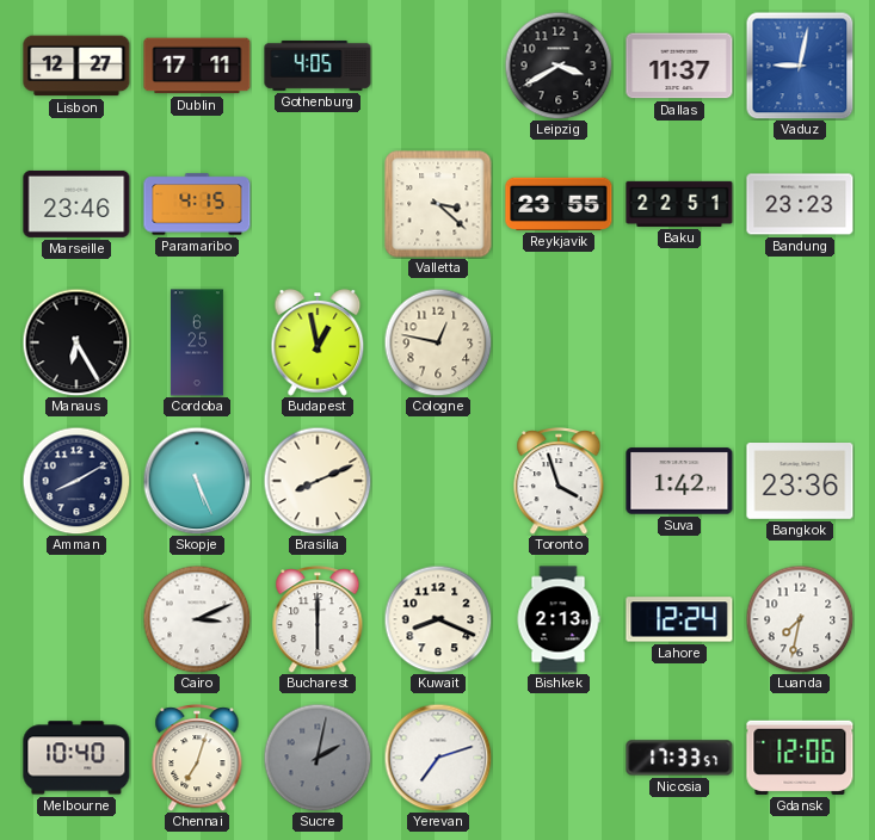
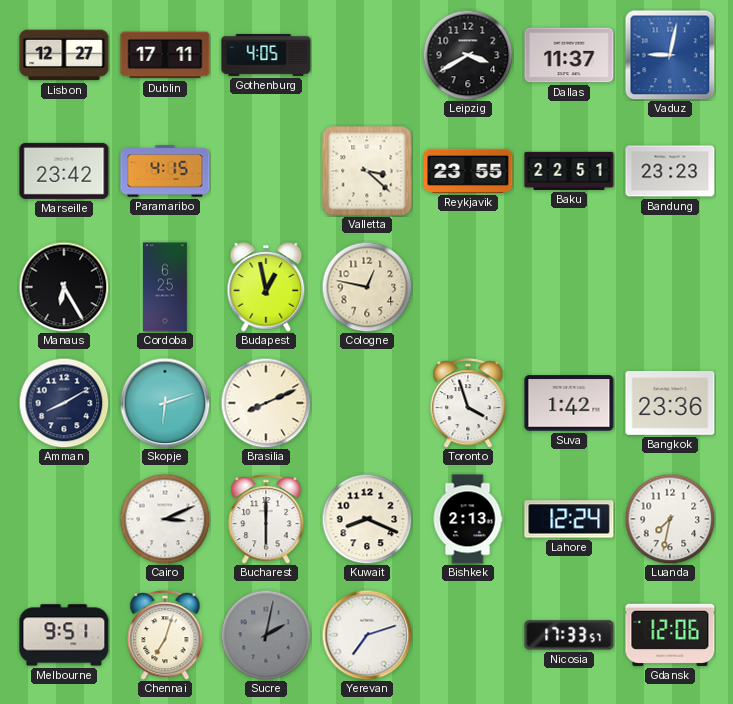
Marseille: 23:46 -> 23:42 (64, 171)
Skopje: 5:26 -> 6:12 (165, 403)
Melbourne: 10:40 -> 9:51 (64, 635)
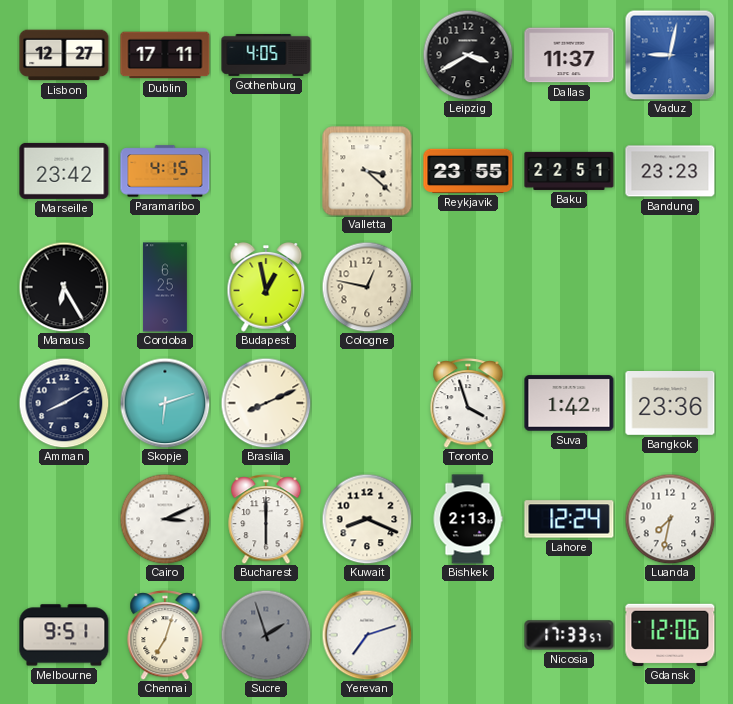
Sucre: 2:02 -> 1:57 (266, 635)
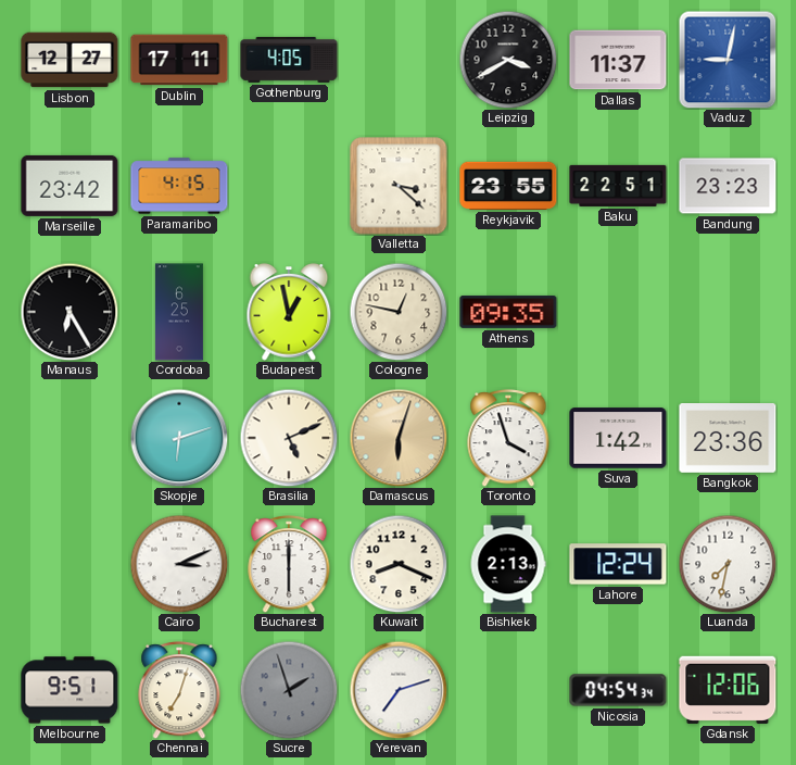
Athens: none -> 09:35 (508, 312)
Amman: 8:10 -> none (64, 403)
Brasilia: 8:11 -> 5:11 (289, 438)
Damascus: none -> 6:03 (399, 438)
Nicosia: 17:33 -> 04:54 (618, 690)
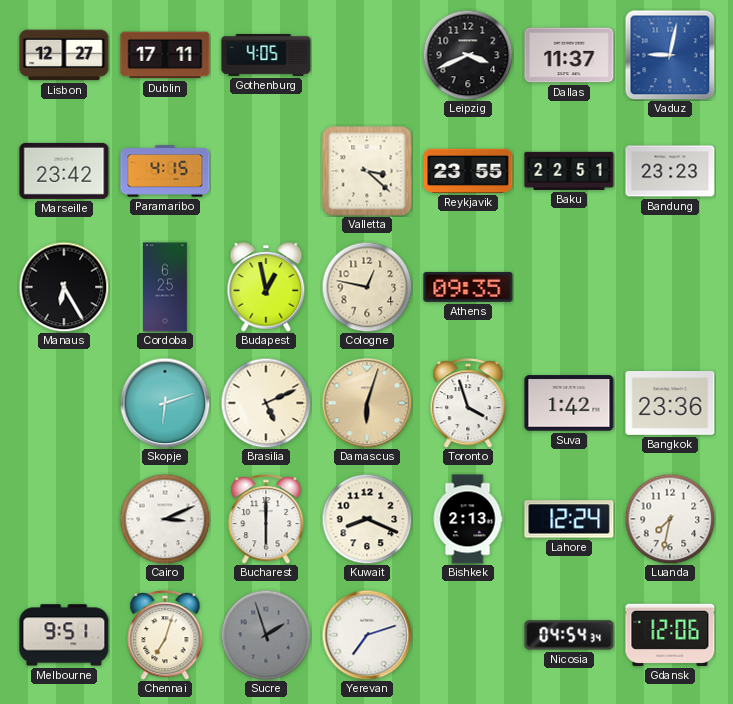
Leipzig: 3:40 -> 3:41 (468, 55)
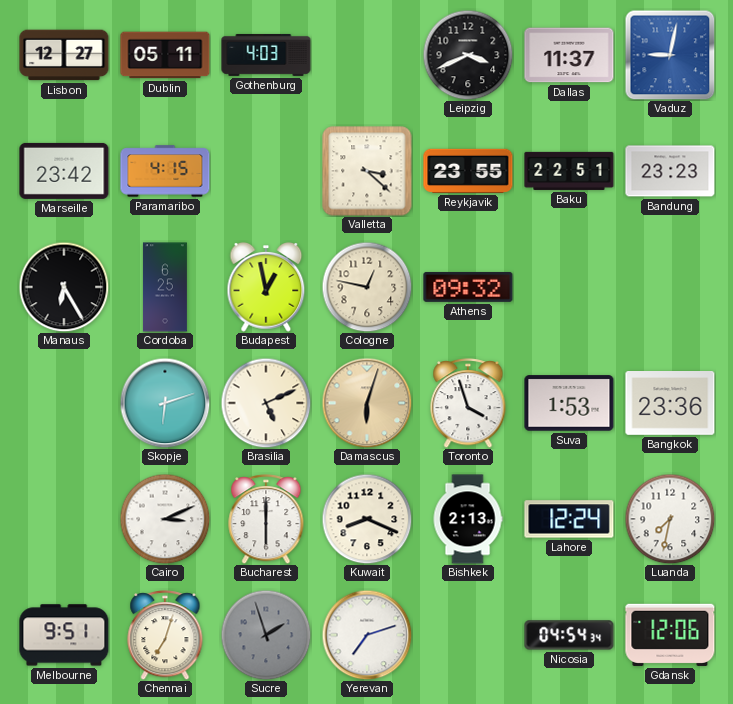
Dublin: 17:11 -> 05:11 (165, 55)
Gothenburg: 4:05 -> 4:03 (266, 55)
Athens: 09:35 -> 09:32 (468, 287)
Suva: 1:42 -> 1:53 (569, 403)
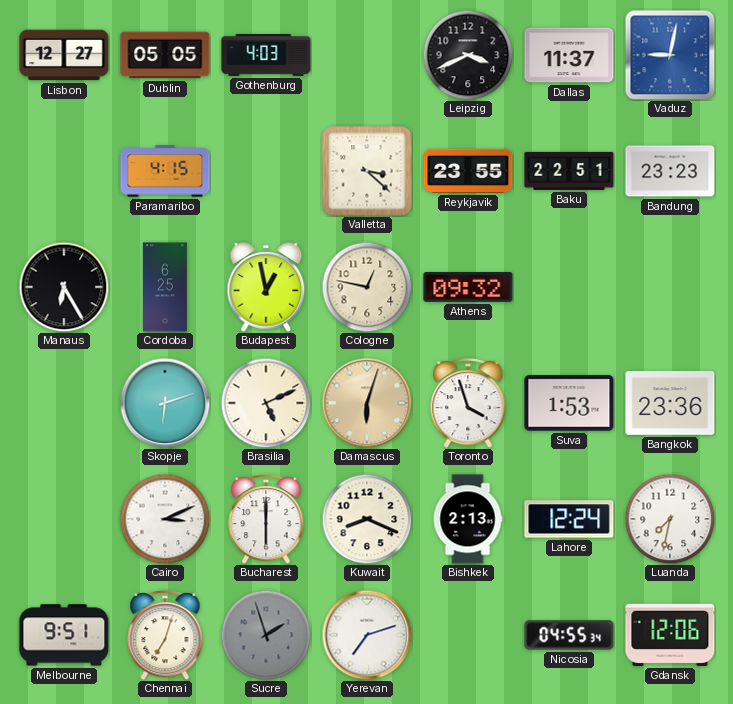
Dublin: 05:11 -> 05:05 (165, 55)
Marseille: 23:42 -> none (64, 171)
Nicosia: 04:54 -> 04:55 (569, 635)
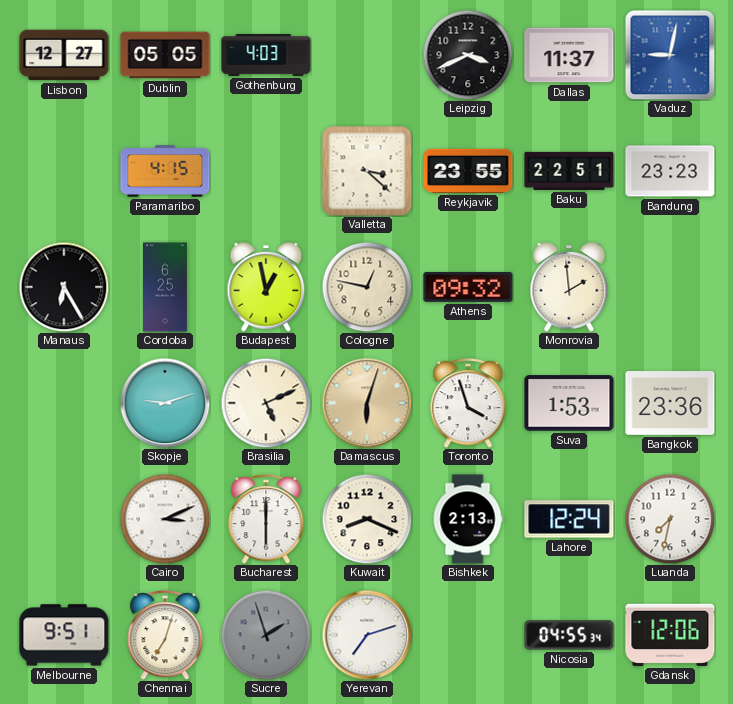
Monrovia: none -> 1:59 (569, 287)
Skopje: 6:12 -> 9:12 (165, 403)
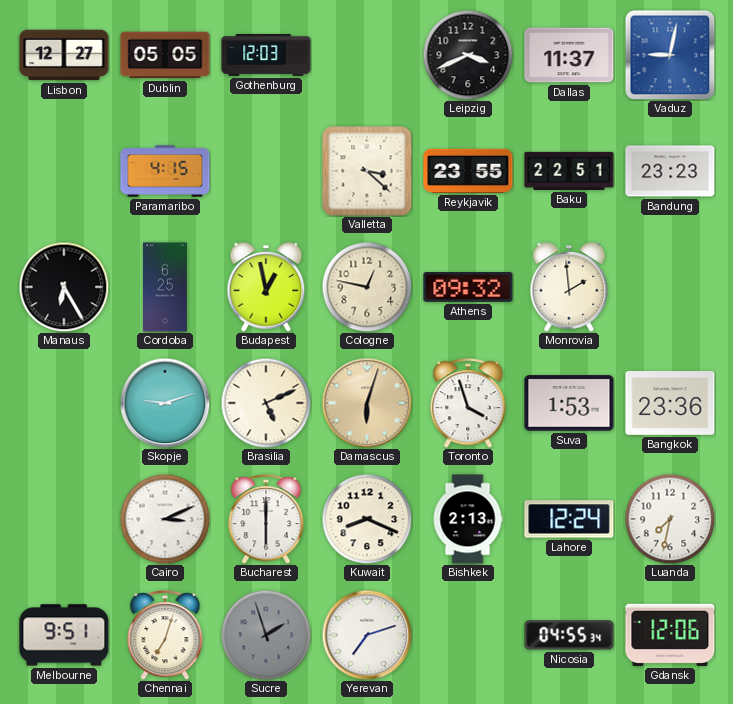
Gothenburg: 4:03 -> 12:03 (266, 55)
